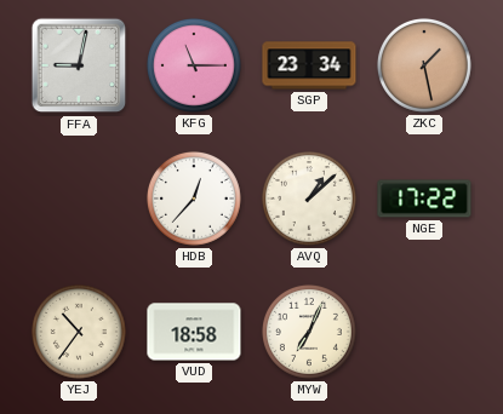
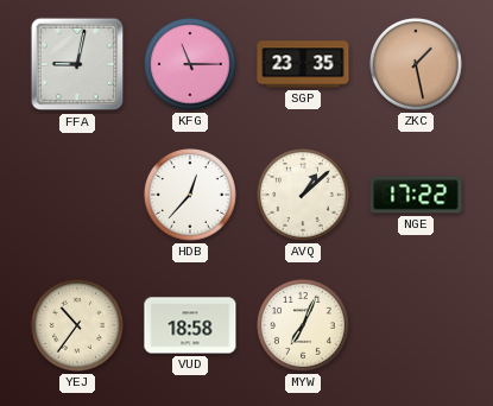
SGP: 23:34 -> 23:35 (303, 64)
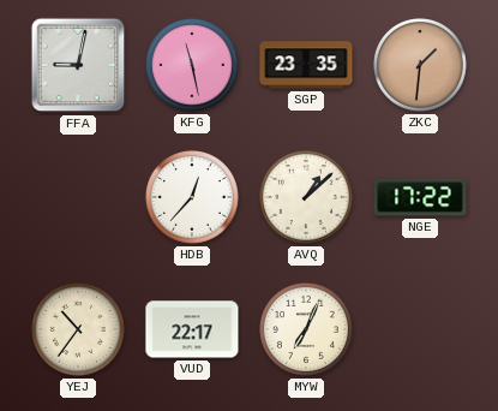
KFG: 11:15 -> 11:28 (192, 65)
ZKC: 1:28 -> 1:31 (420, 65)
VUD: 18:58 -> 22:17 (192, 329)
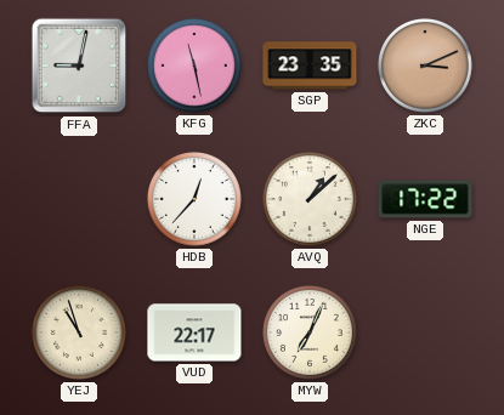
ZKC: 1:31 -> 3:11 (425, 66)
YEJ: 10:36 -> 10:57 (79, 332)
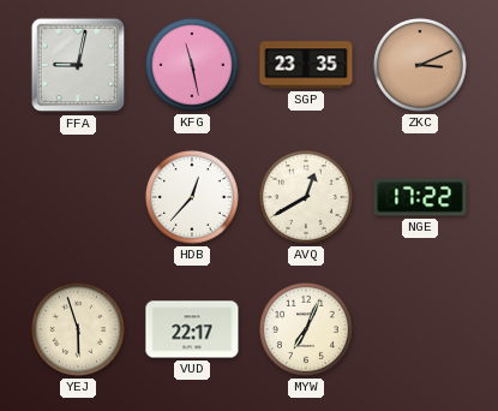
AVQ: 1:08 -> 12:40 (306, 197)
YEJ: 10:57 -> 5:57 (78, 329)
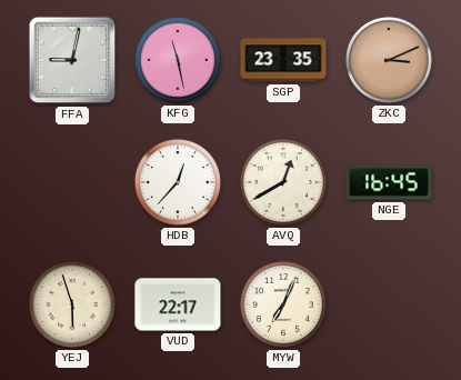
NGE: 17:22 -> 16:45 (389, 182)
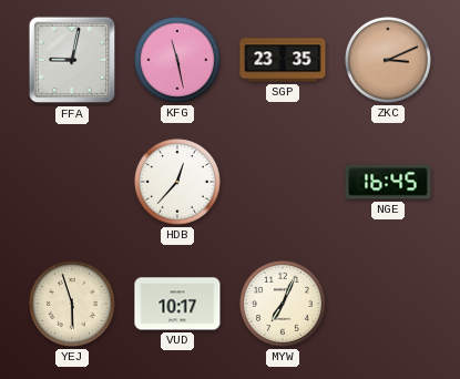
AVQ: 12:40 -> none (283, 182)
VUD: 22:17 -> 10:17 (177, 304)
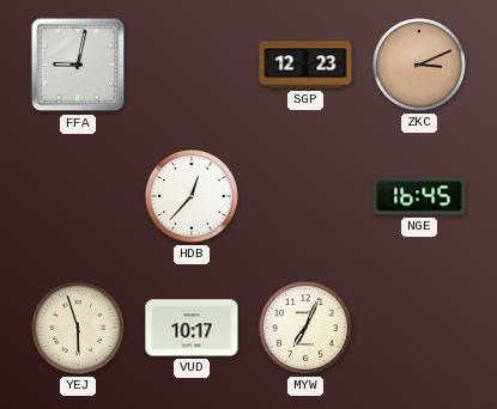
KFG: 11:28 -> none (177, 60)
SGP: 23:35 -> 12:23 (305, 65)
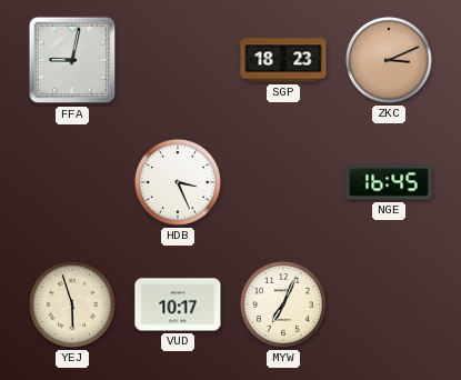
SGP: 12:23 -> 18:23 (283, 60)
HDB: 12:37 -> 3:26 (178, 182)
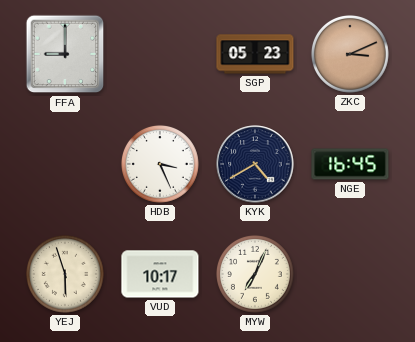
FFA: 9:02 -> 9:00 (65, 54)
SGP: 18:23 -> 05:23 (255, 54)
KYK: none -> 4:40 (255, 164)
